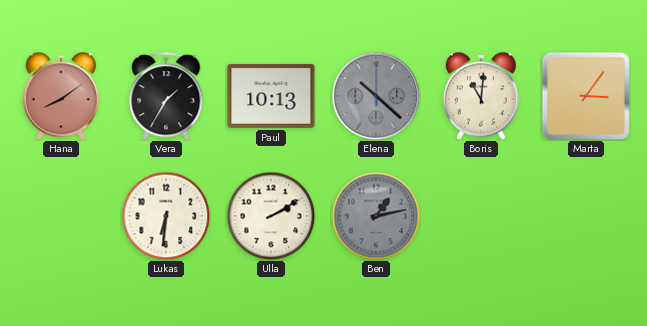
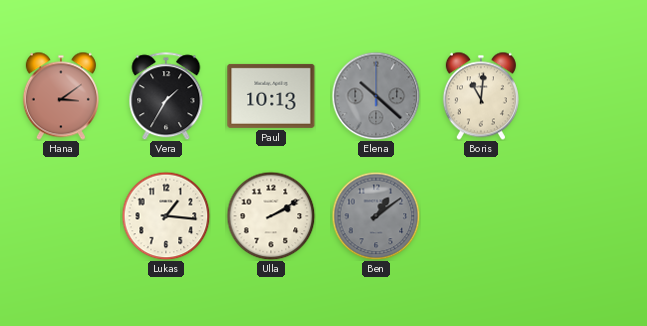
Hana: 8:09 -> 3:09 (61, 96)
Marta: 3:06 -> none (586, 96)
Lukas: 6:31 -> 1:16 (166, 216)
Ben: 1:13 -> 1:09 (376, 216)
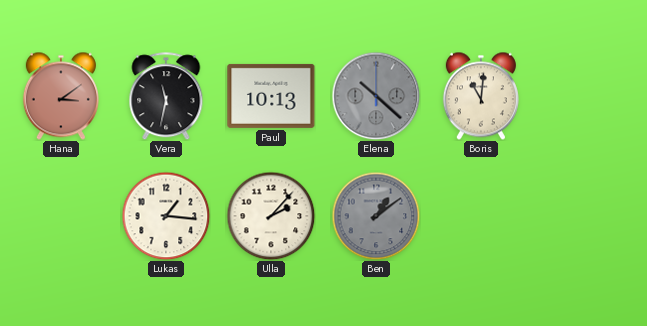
Vera: 1:35 -> 11:32 (166, 96)
Ulla: 2:10 -> 2:07 (271, 216)
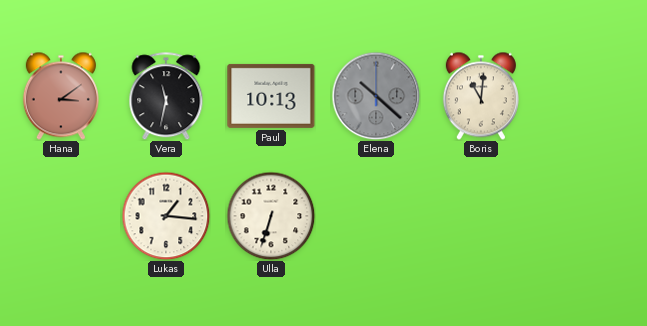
Ulla: 2:07 -> 6:33 (271, 216)
Ben: 1:09 -> none (376, 216)
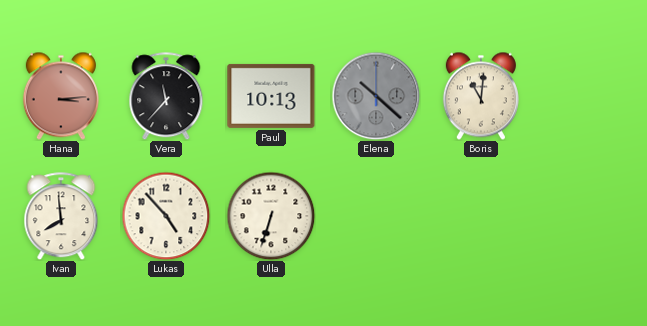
Hana: 3:09 -> 3:14 (61, 96)
Vera: 11:32 -> 11:37 (166, 96)
Ivan: none -> 7:59 (61, 216)
Lukas: 1:16 -> 4:53 (166, 216)
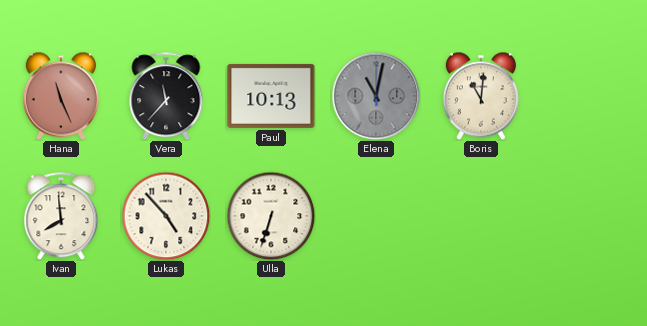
Hana: 3:14 -> 11:26 (61, 96)
Elena: 10:22 -> 11:02 (376, 96)
